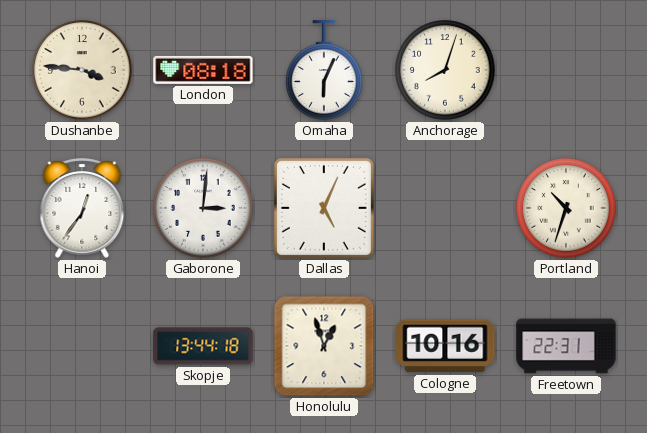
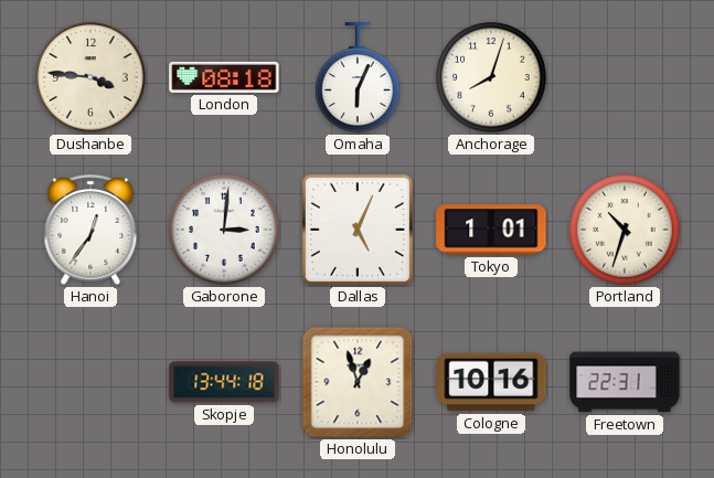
Tokyo: none -> 1:01 (491, 230)
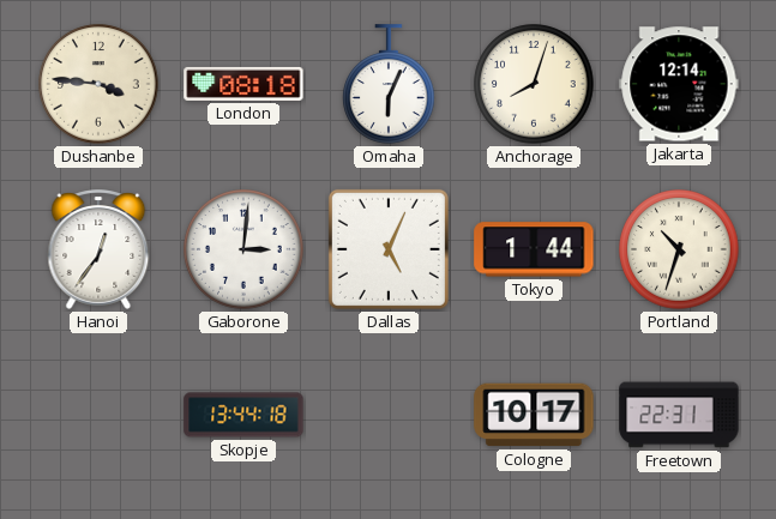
Jakarta: none -> 12:14 (679, 84)
Tokyo: 1:01 -> 1:44 (534, 249)
Honolulu: 12:57 -> none (358, 382)
Cologne: 10:16 -> 10:17 (534, 415)
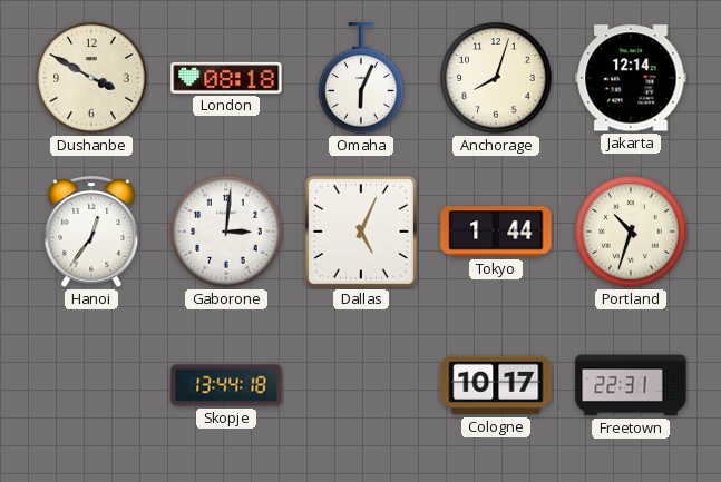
Dushanbe: 3:46 -> 3:50 (91, 78)
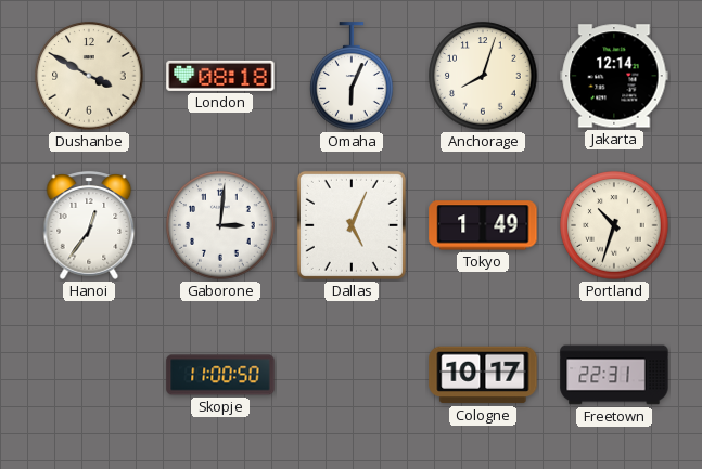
Tokyo: 1:44 -> 1:49 (483, 225)
Skopje: 13:44 -> 11:00 (220, 375)
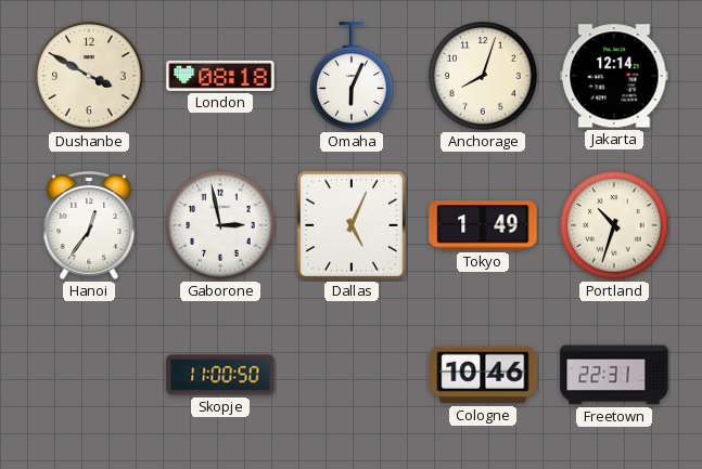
Gaborone: 3:01 -> 2:58 (220, 225)
Cologne: 10:17 -> 10:46 (483, 375)
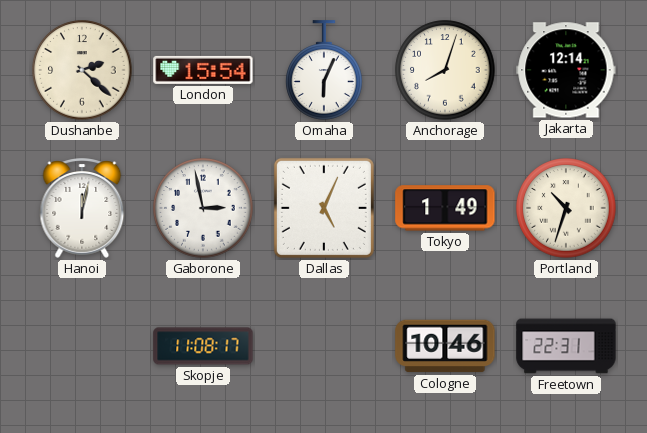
Dushanbe: 3:50 -> 2:22 (82, 70)
London: 08:18 -> 15:54 (203, 70)
Hanoi: 12:36 -> 12:02 (82, 208)
Skopje: 11:00 -> 11:08 (203, 346)
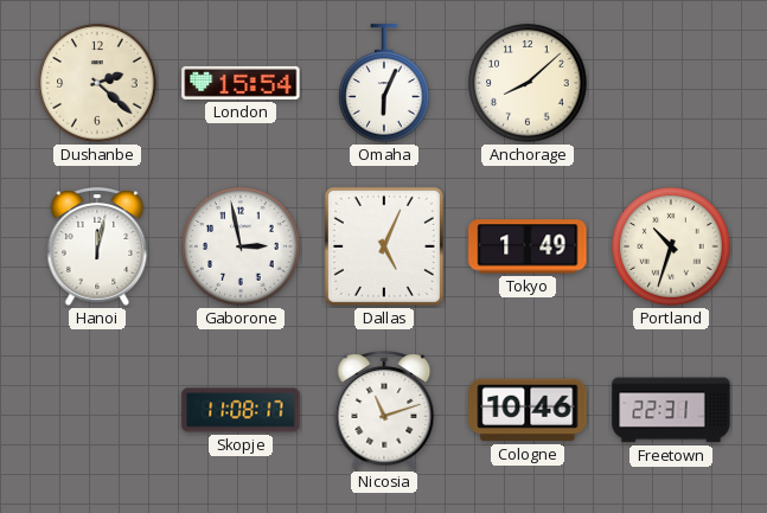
Anchorage: 8:03 -> 8:08 (528, 83)
Jakarta: 12:14 -> none (566, 70)
Nicosia: none -> 11:12 (384, 410)
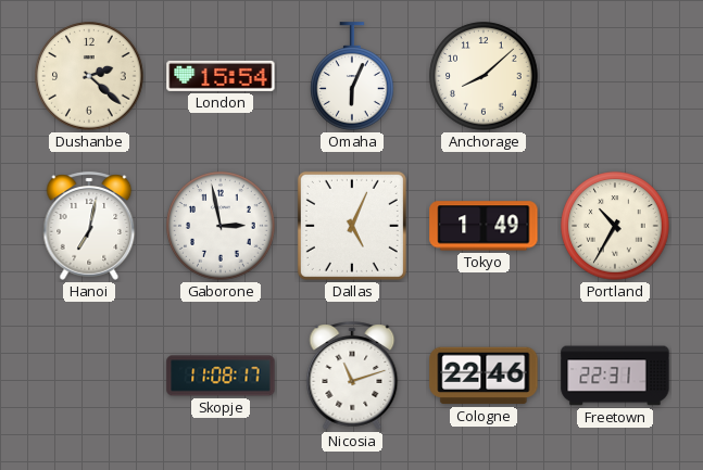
Hanoi: 12:02 -> 7:02 (89, 226)
Portland: 10:33 -> 10:35 (615, 226)
Cologne: 10:46 -> 22:46 (484, 376)
